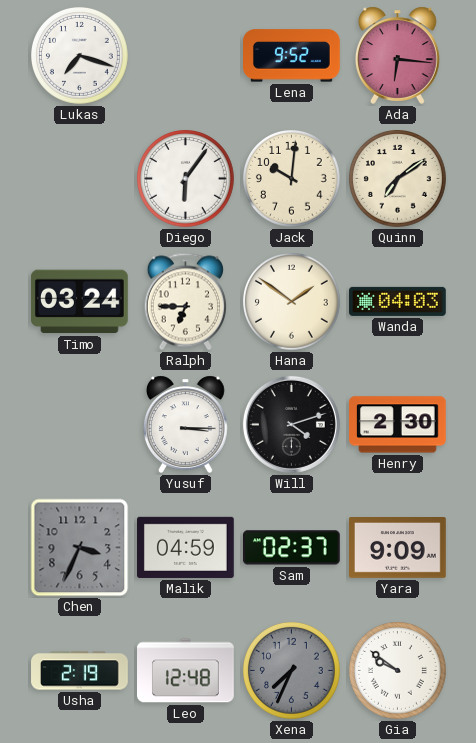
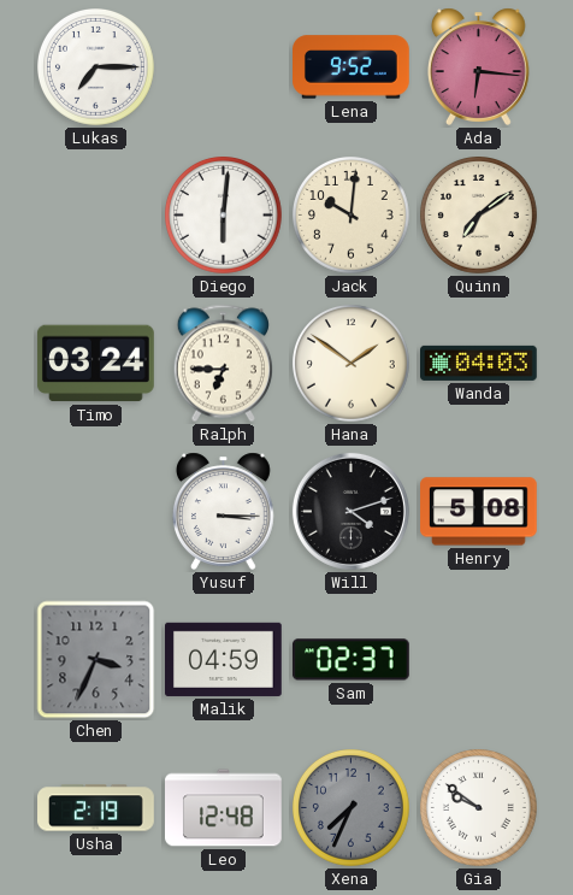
Lukas: 7:18 -> 7:15 (96, 67)
Diego: 6:06 -> 6:01 (224, 216)
Henry: 2:30 -> 5:08 (479, 512)
Yara: 9:09 -> none (398, 548)
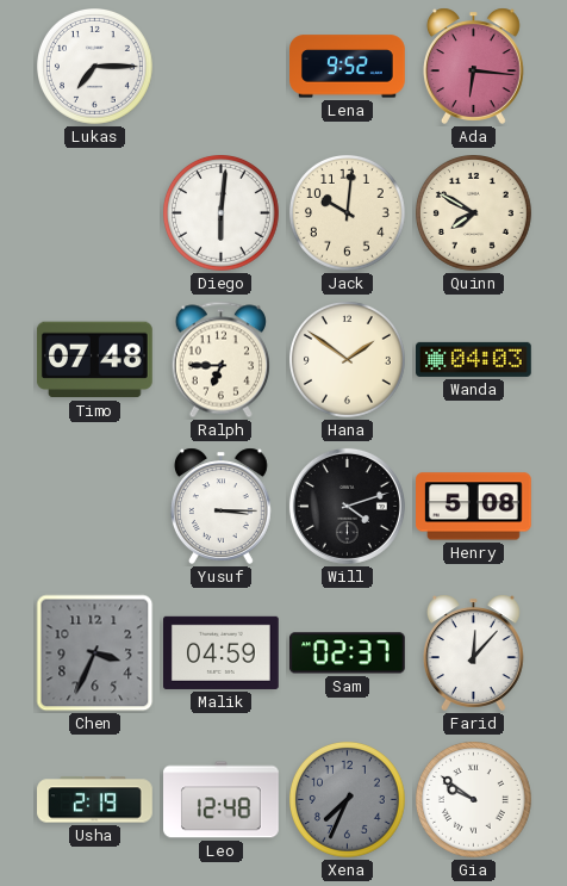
Quinn: 7:09 -> 7:50 (474, 213)
Timo: 03:24 -> 07:48 (94, 360)
Farid: none -> 12:07 (473, 652)
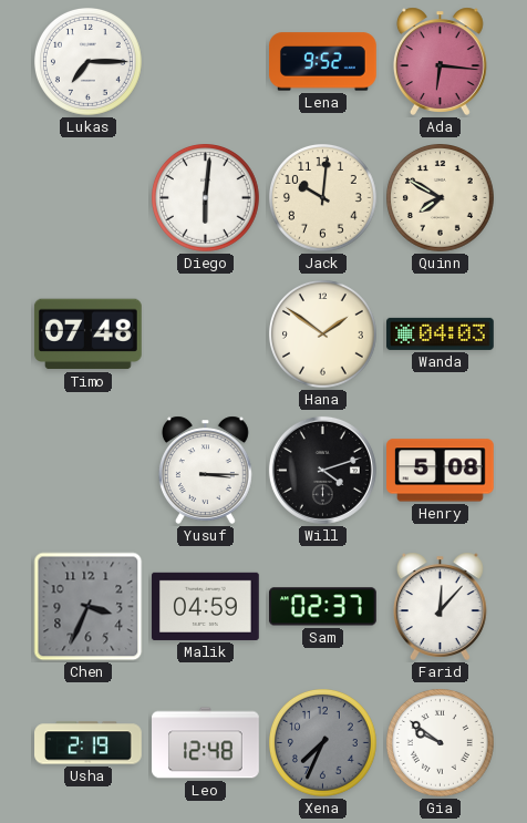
Ralph: 6:45 -> none (220, 360)
